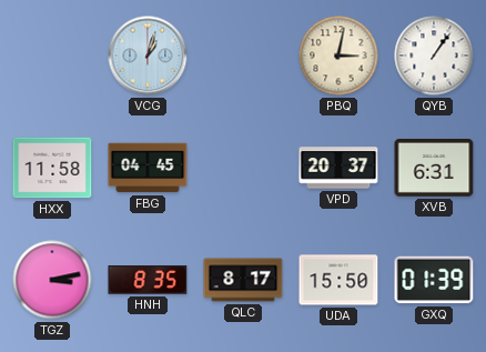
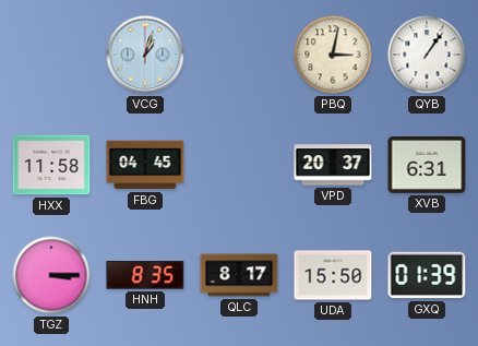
TGZ: 3:13 -> 3:15 (51, 275)
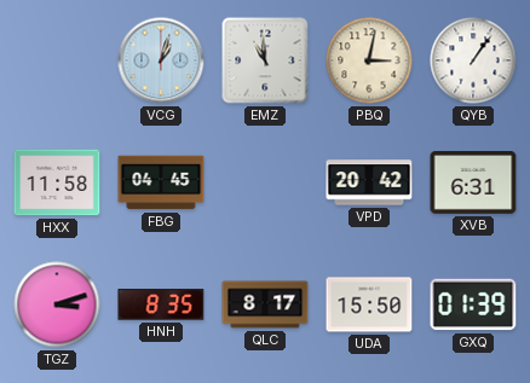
EMZ: none -> 10:59 (265, 60)
VPD: 20:37 -> 20:42 (369, 182)
TGZ: 3:15 -> 3:12 (57, 304)
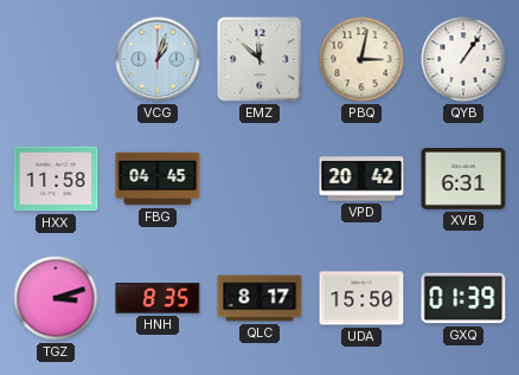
EMZ: 10:59 -> 11:52 (259, 59)
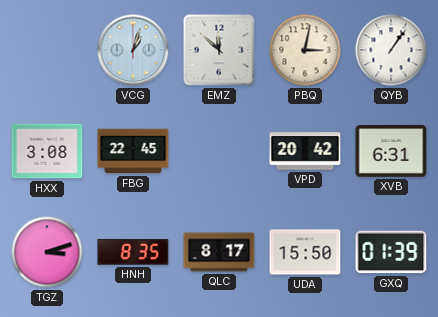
HXX: 11:58 -> 3:08 (47, 151)
FBG: 04:45 -> 22:45 (133, 151)
